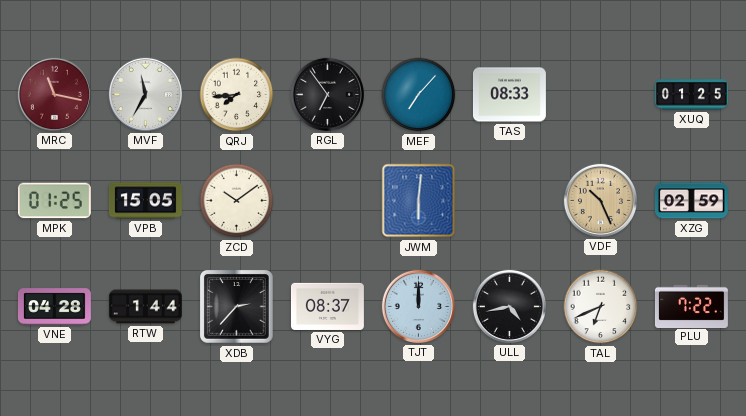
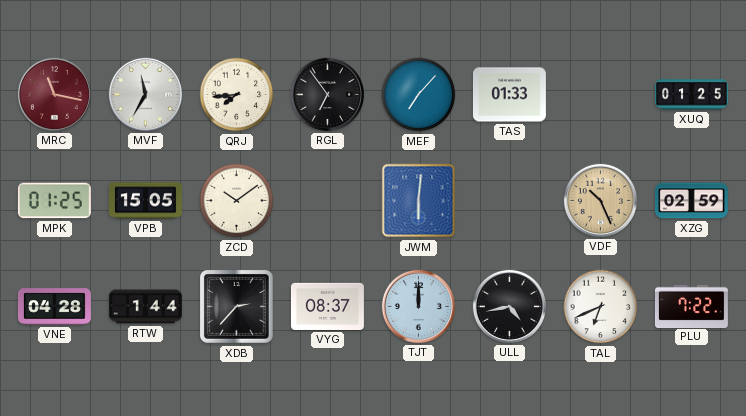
TAS: 08:33 -> 01:33 (509, 95)
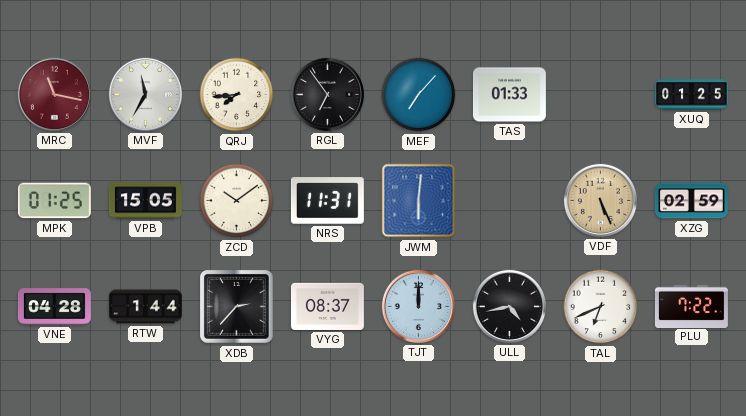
NRS: none -> 11:31 (327, 201)
VDF: 10:26 -> 5:26 (600, 200)
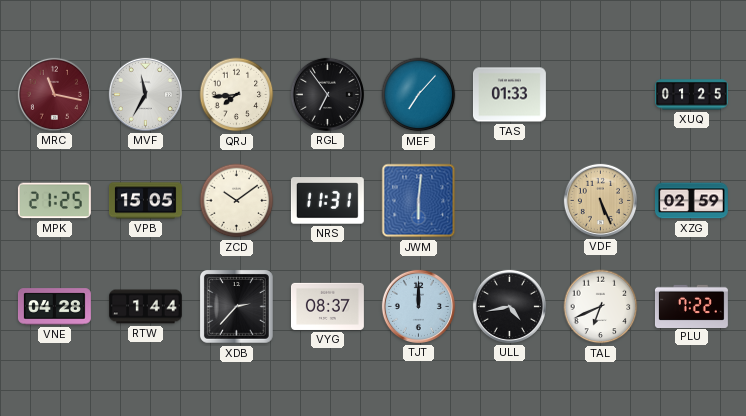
MPK: 01:25 -> 21:25 (54, 201)
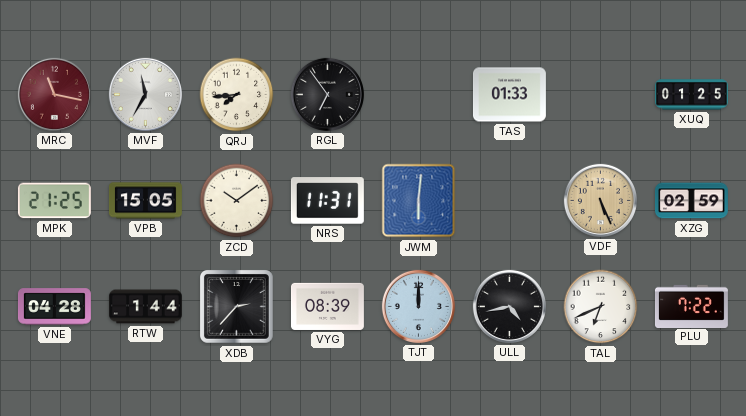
MEF: 7:07 -> none (419, 95)
VYG: 08:37 -> 08:39 (327, 306)
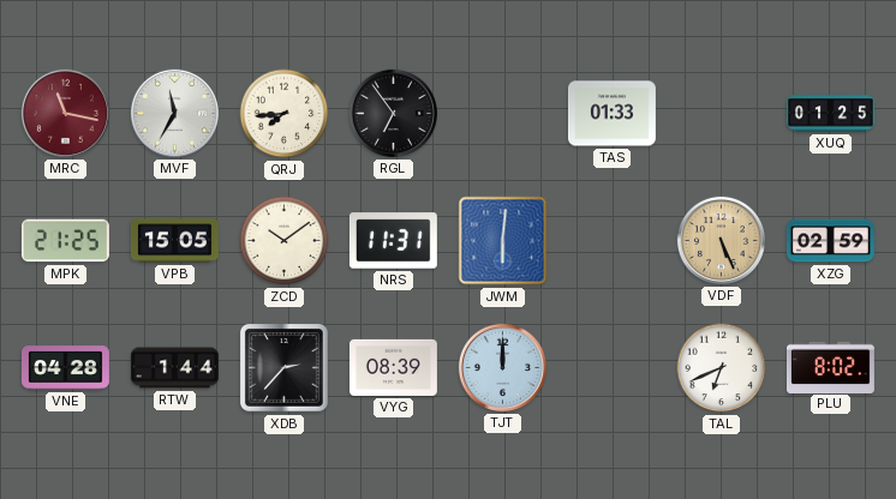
ULL: 4:43 -> none (509, 306)
PLU: 7:22 -> 8:02 (830, 367)
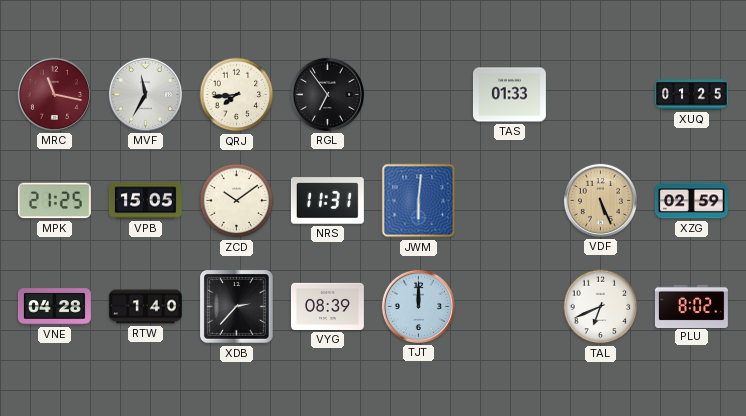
RTW: 1:44 -> 1:40 (145, 307)
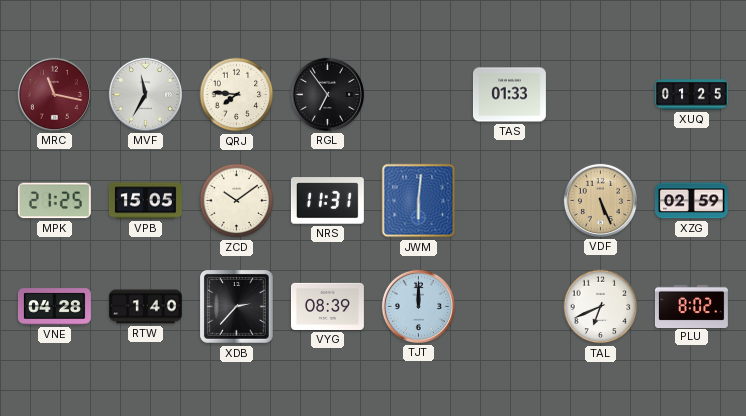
QRJ: 7:44 -> 7:46 (237, 95)
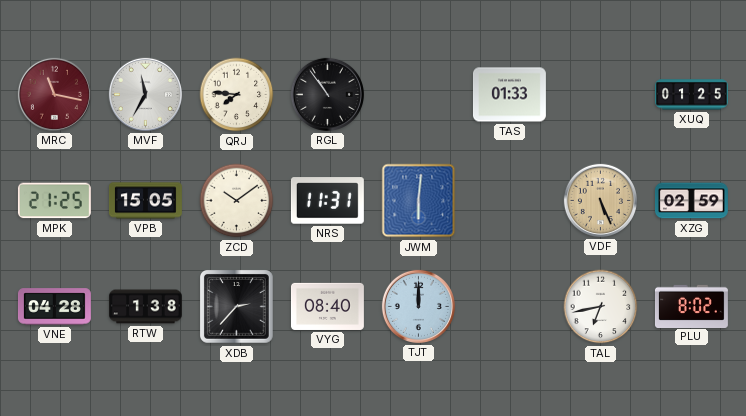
RGL: 6:54 -> 10:54 (327, 94)
RTW: 1:40 -> 1:38 (145, 307)
VYG: 08:39 -> 08:40 (327, 306)
TAL: 6:41 -> 6:43 (601, 307)
